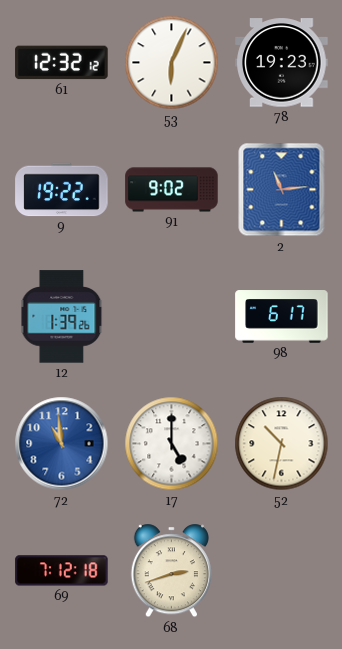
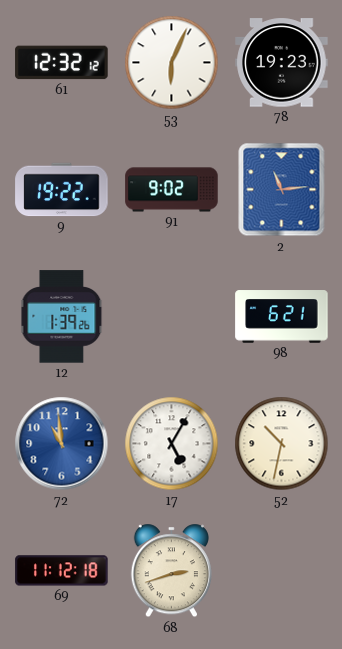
98: 6:17 -> 6:21 (282, 317)
17: 5:00 -> 5:05 (172, 444)
69: 7:12 -> 11:12 (62, 571)
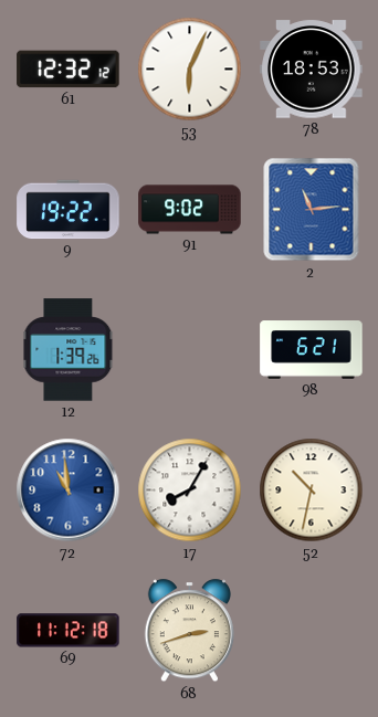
78: 19:23 -> 18:53 (312, 70)
17: 5:05 -> 8:05 (190, 491)
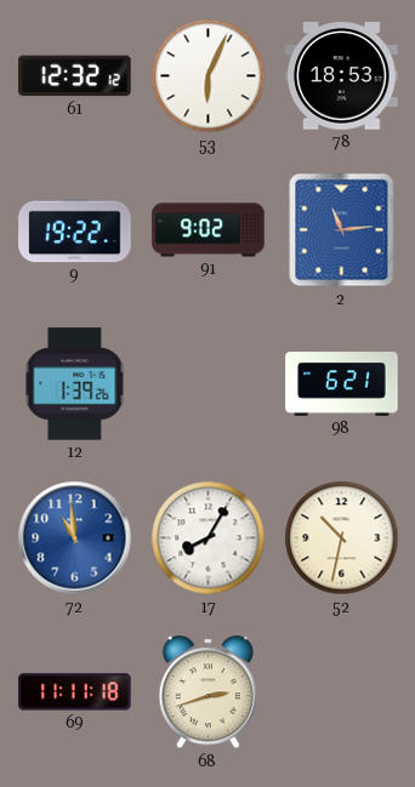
69: 11:12 -> 11:11 (75, 692)
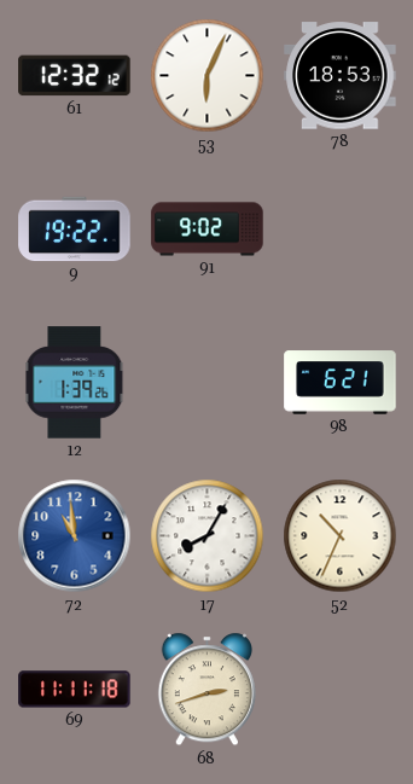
2: 11:14 -> none (342, 230)
52: 10:32 -> 10:34 (341, 536)
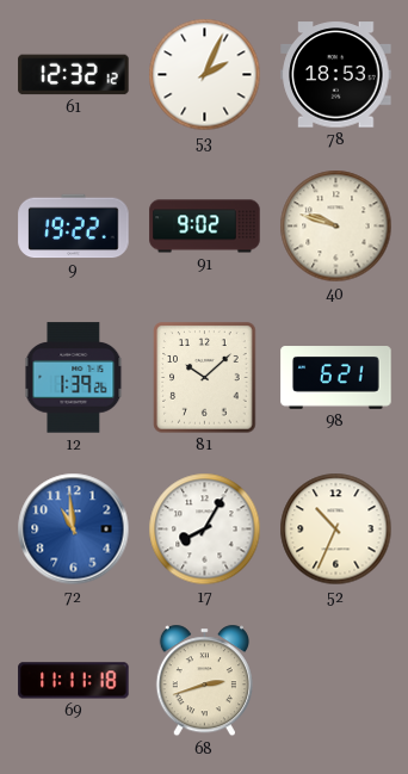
53: 6:04 -> 2:04 (205, 75)
40: none -> 9:48 (336, 227)
81: none -> 10:08 (205, 378)
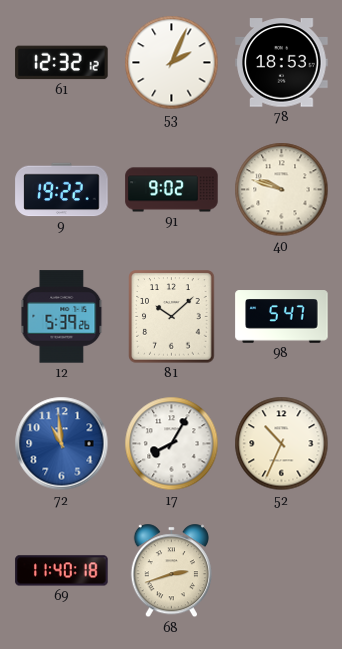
12: 1:39 -> 5:39 (62, 317)
98: 6:21 -> 5:47 (282, 317)
69: 11:11 -> 11:40 (62, 571)
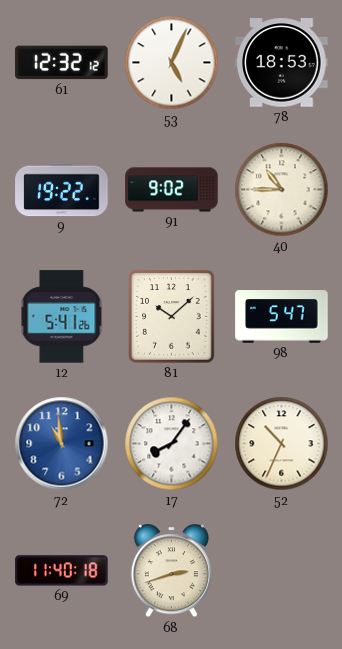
53: 2:04 -> 5:04 (172, 63)
40: 9:48 -> 10:45 (282, 190)
12: 5:39 -> 5:41 (62, 317)
17: 8:05 -> 8:06 (172, 444)
